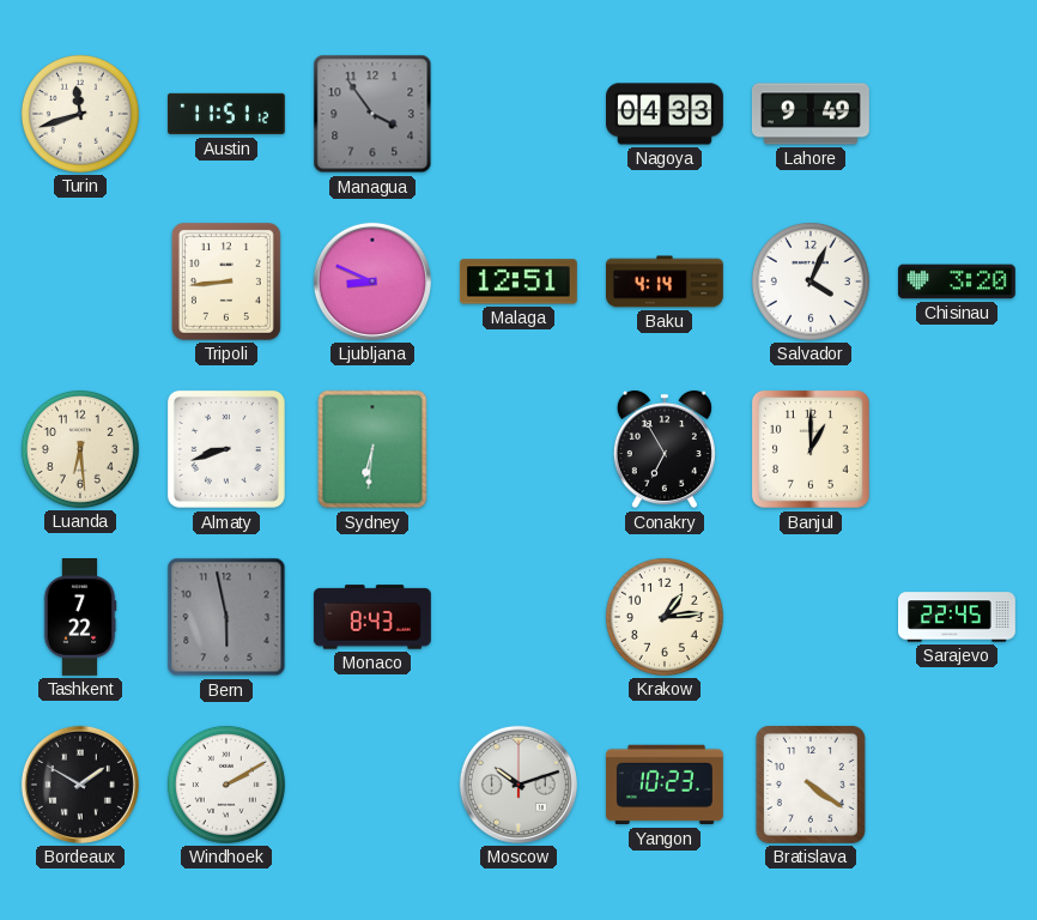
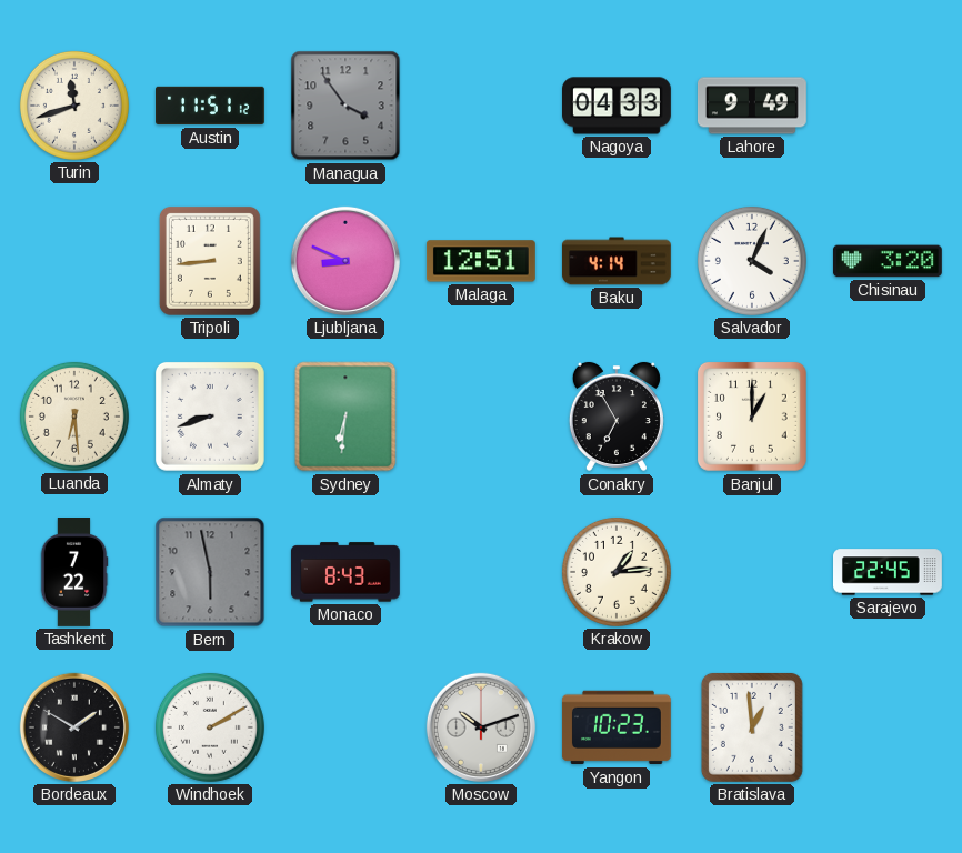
Bratislava: 4:21 -> 12:59 (752, 727)
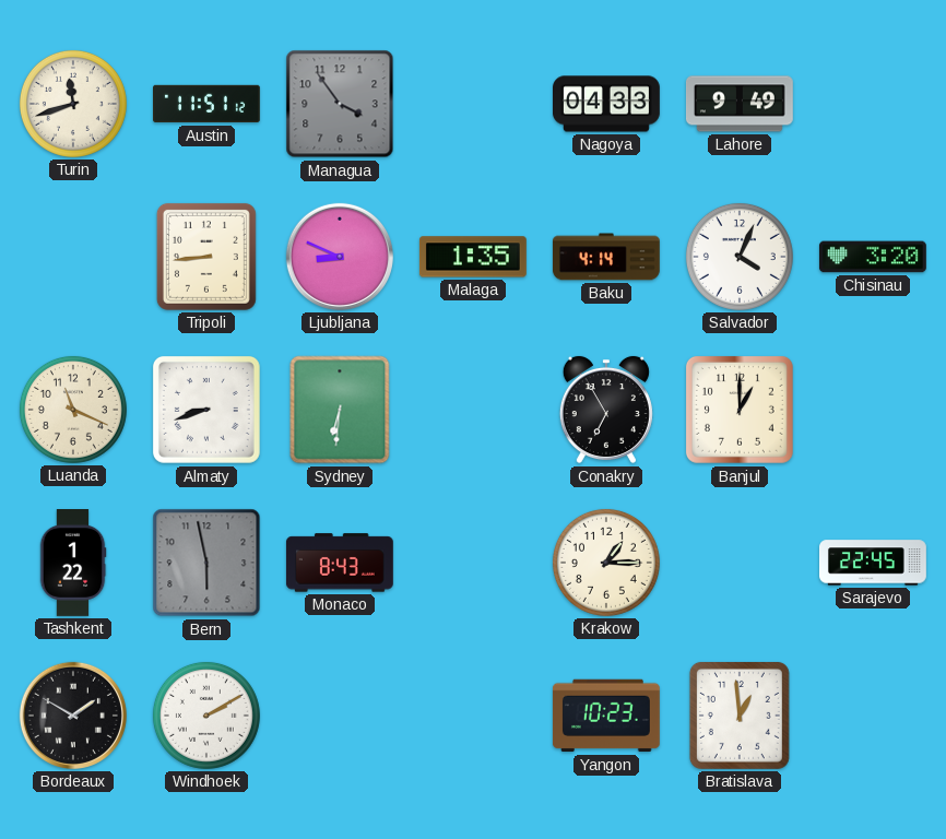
Malaga: 12:51 -> 1:35 (473, 257)
Luanda: 6:29 -> 11:19 (73, 410)
Tashkent: 7:22 -> 1:22 (73, 564)
Krakow: 1:14 -> 1:15 (606, 563)
Moscow: 10:12 -> none (481, 727)
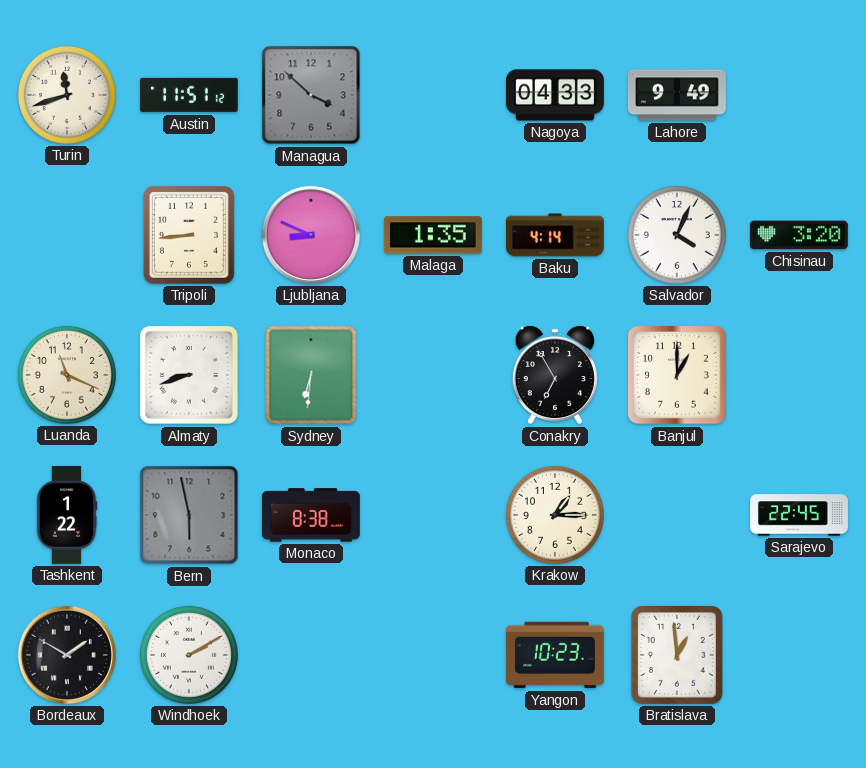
Managua: 3:54 -> 3:52 (311, 95)
Monaco: 8:43 -> 8:38 (311, 515)
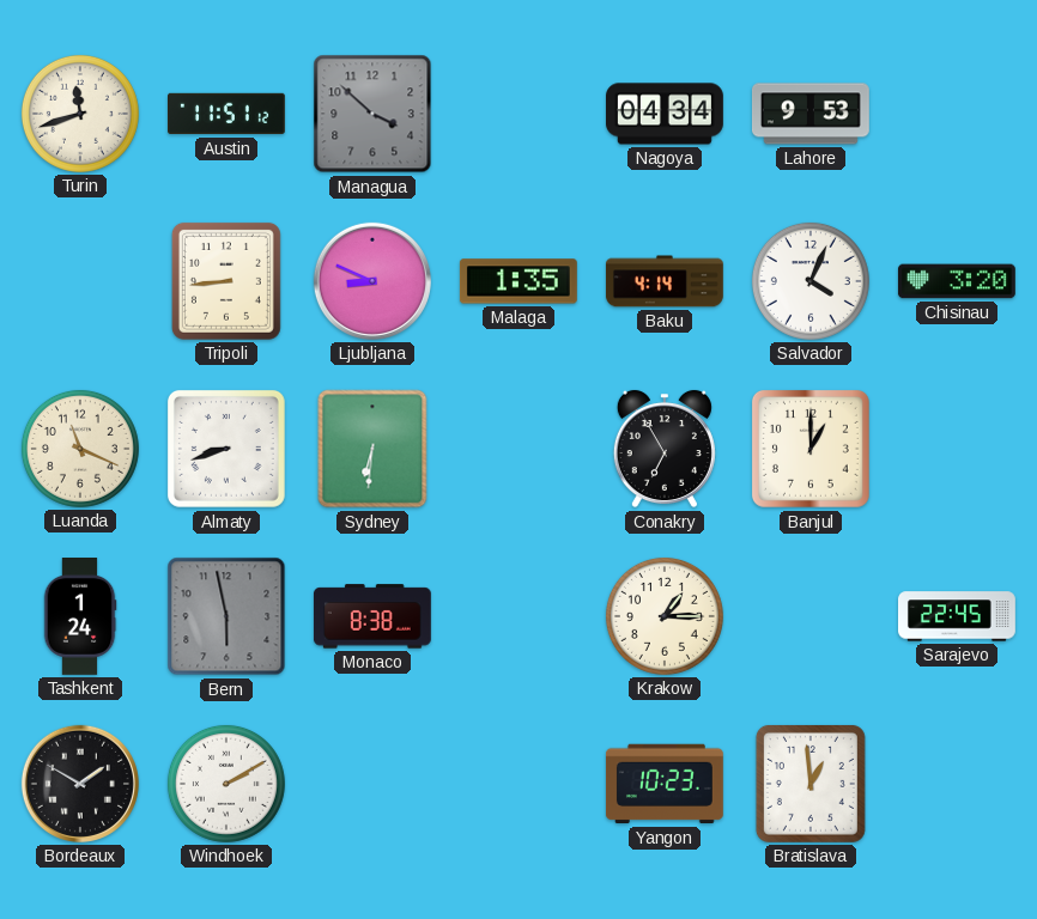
Nagoya: 04:33 -> 04:34 (666, 114)
Lahore: 9:49 -> 9:53 (811, 114)
Tashkent: 1:22 -> 1:24 (80, 617)
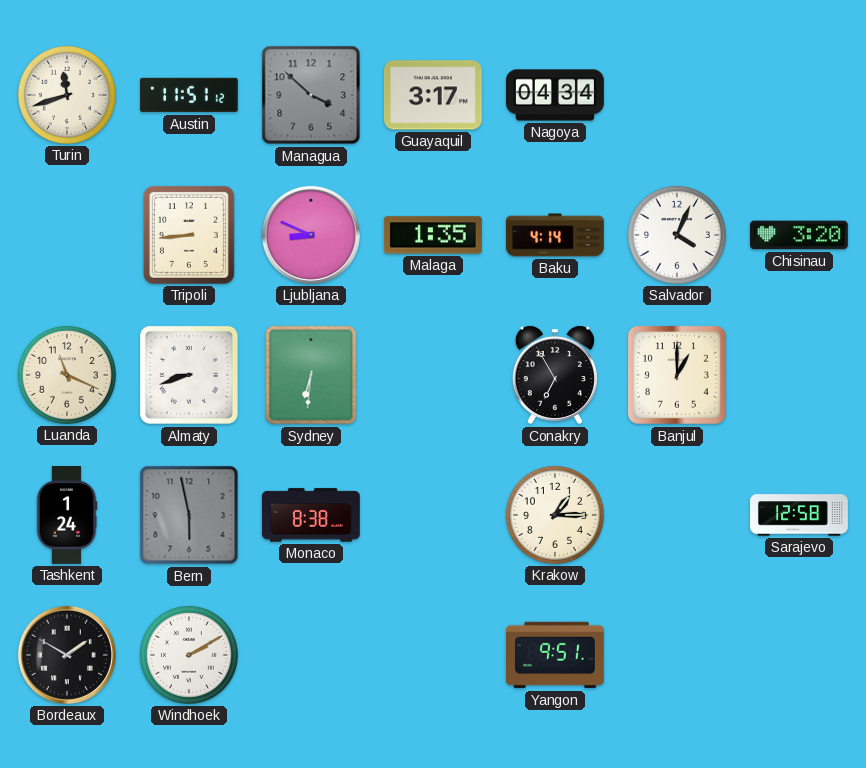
Guayaquil: none -> 3:17 (433, 95)
Lahore: 9:53 -> none (811, 114)
Sarajevo: 22:45 -> 12:58 (800, 515)
Yangon: 10:23 -> 9:51 (555, 655)
Bratislava: 12:59 -> none (811, 784)
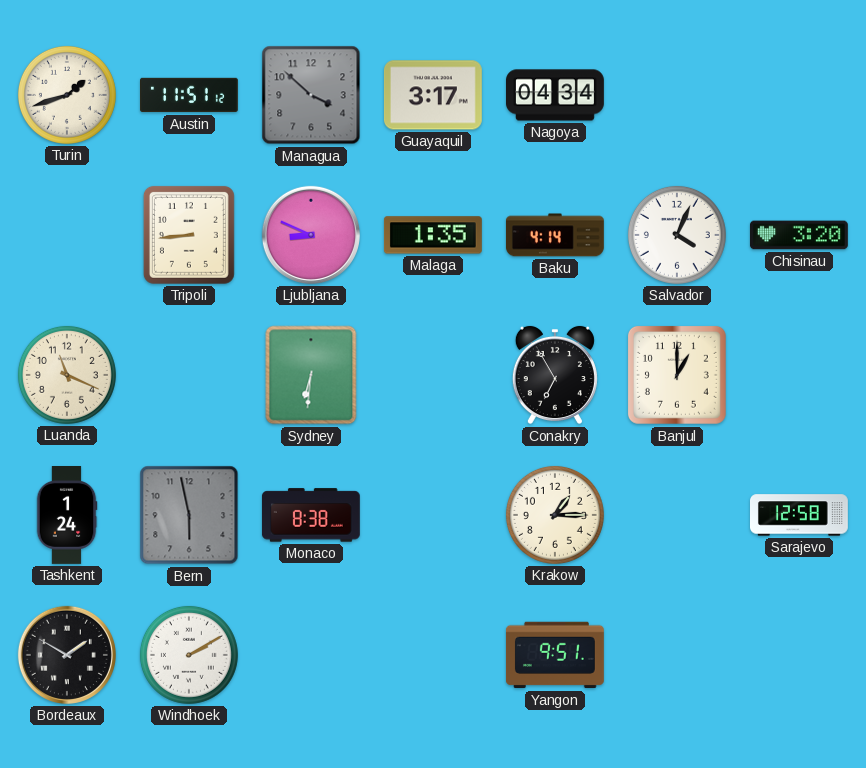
Turin: 11:42 -> 1:42 (67, 95)
Almaty: 8:42 -> none (189, 375)
